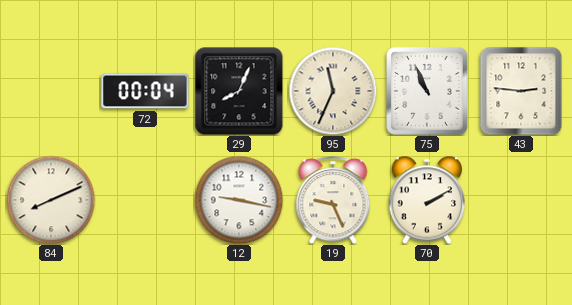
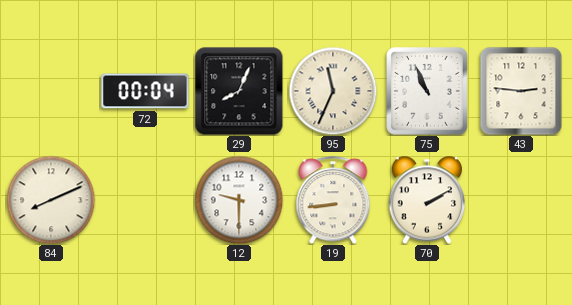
12: 9:17 -> 9:30 (239, 200)
19: 9:26 -> 8:44 (333, 200)
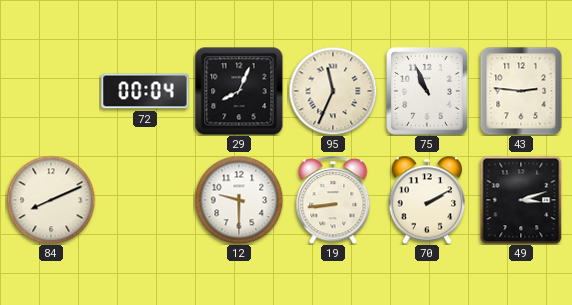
49: none -> 3:12 (521, 200)
